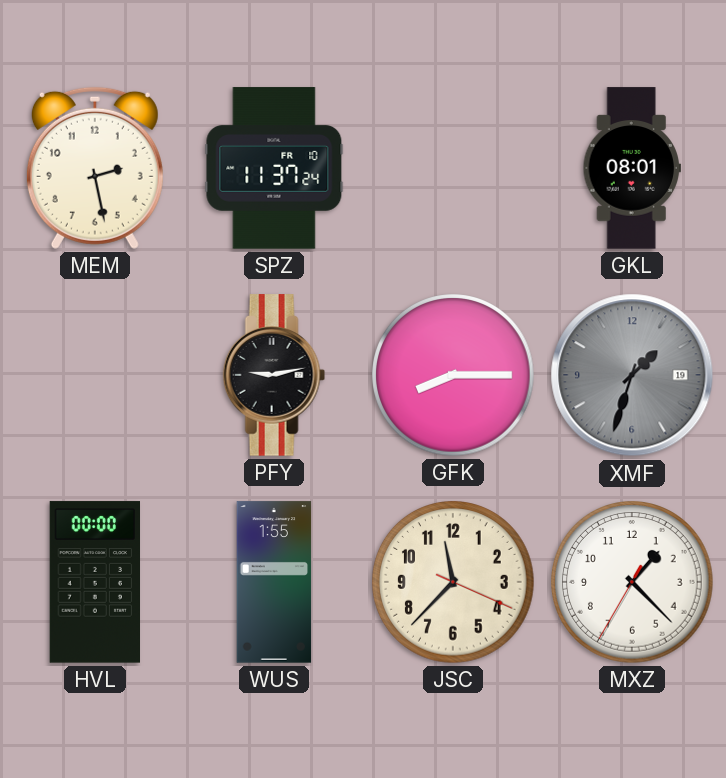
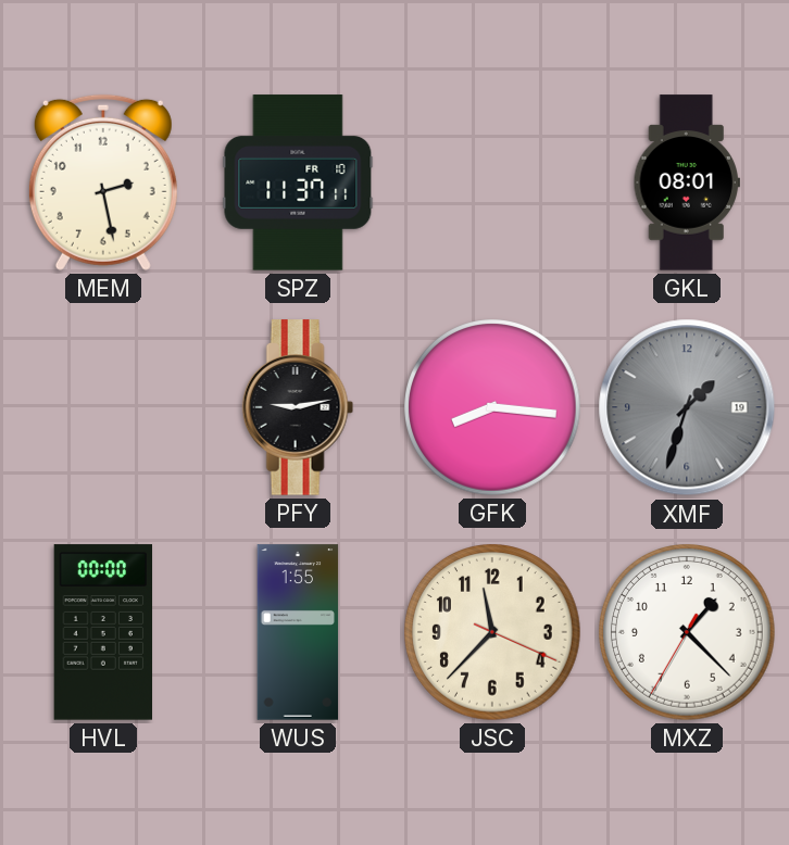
SPZ: 11:37:24 -> 11:37:11 (298, 182)
GFK: 8:15 -> 8:16 (493, 408)
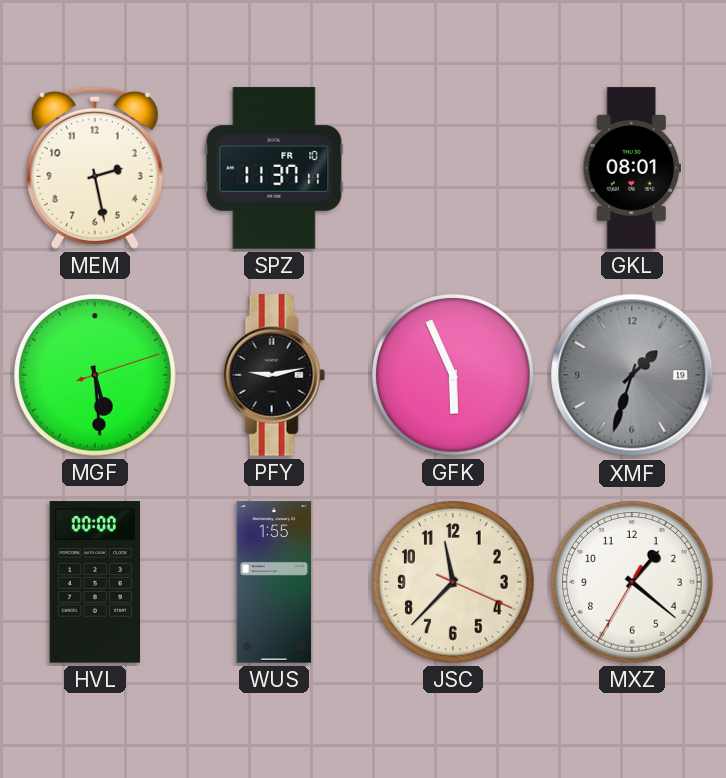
MGF: none -> 5:29 (96, 376)
GFK: 8:16 -> 5:56 (454, 376)
MXZ: 1:22 -> 1:21 (633, 583)
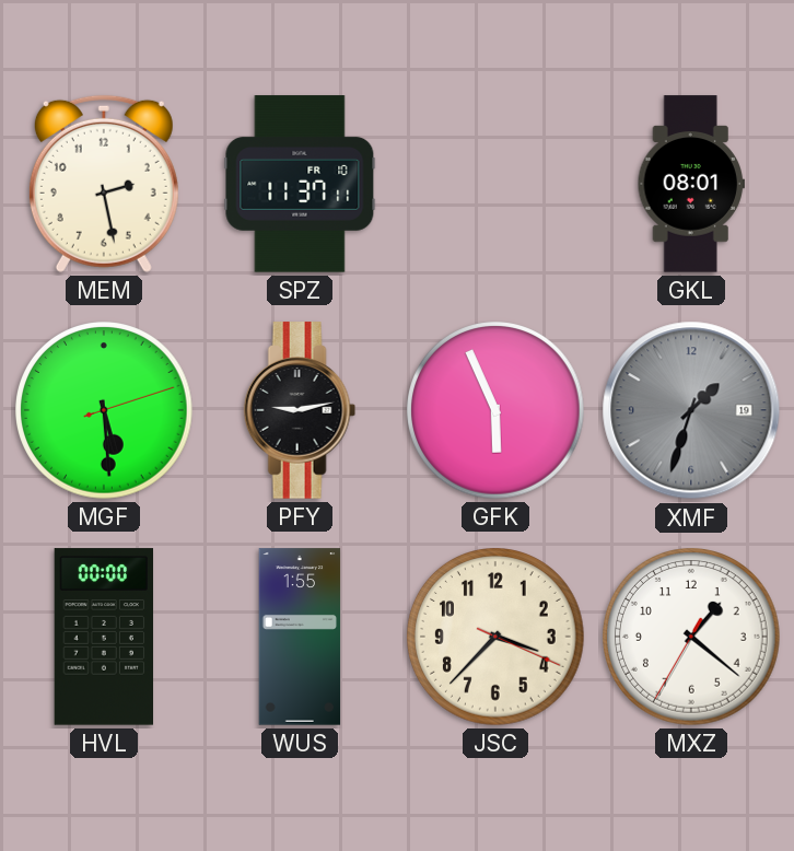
JSC: 11:37 -> 3:37 (497, 638)
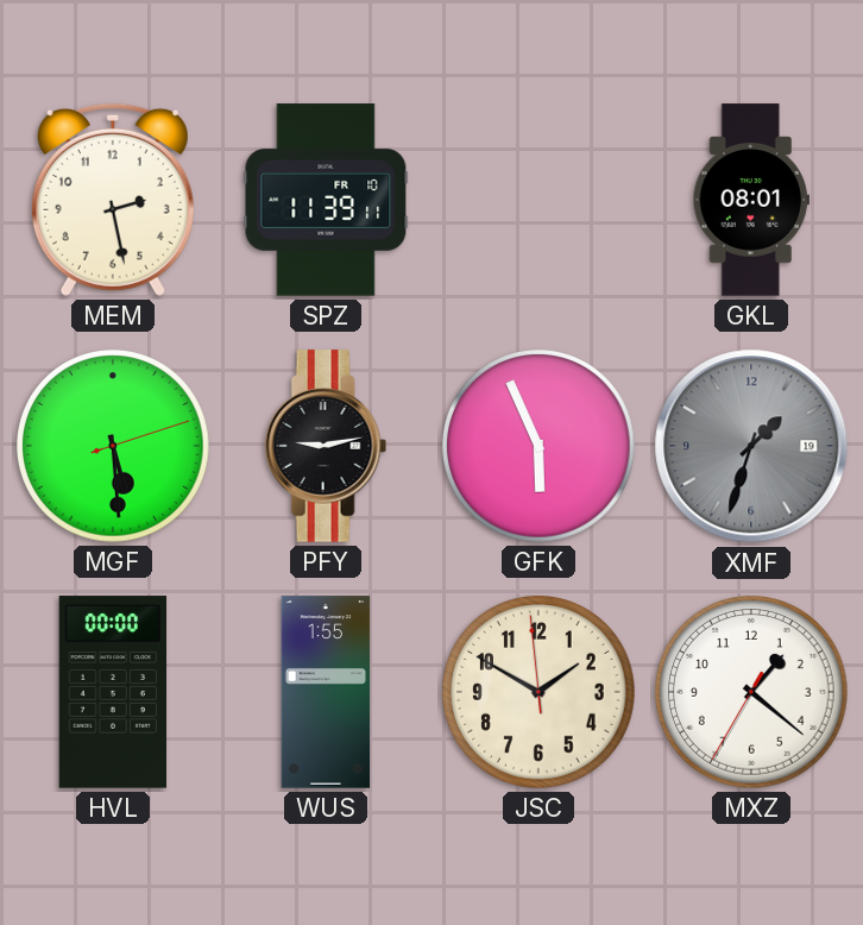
SPZ: 11:37 -> 11:39 (326, 200)
JSC: 3:37 -> 1:49 (540, 693)
